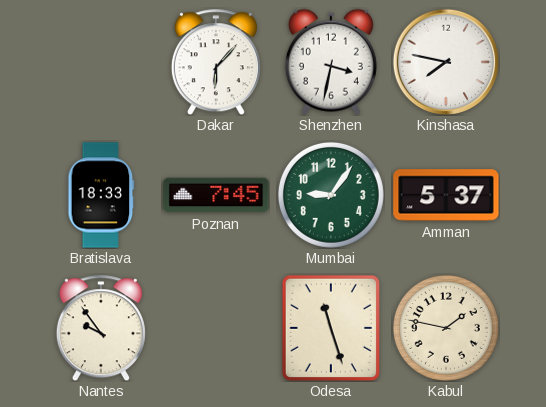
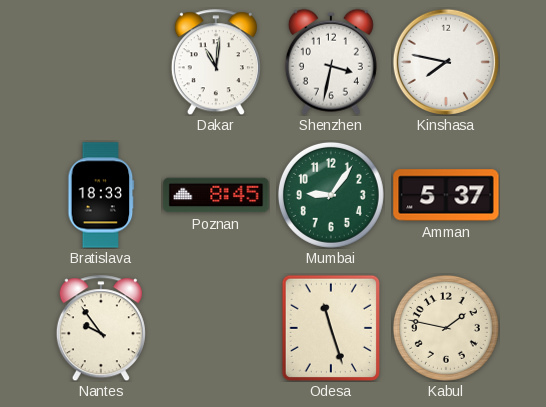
Dakar: 6:07 -> 11:01 (216, 62)
Poznan: 7:45 -> 8:45 (216, 195)
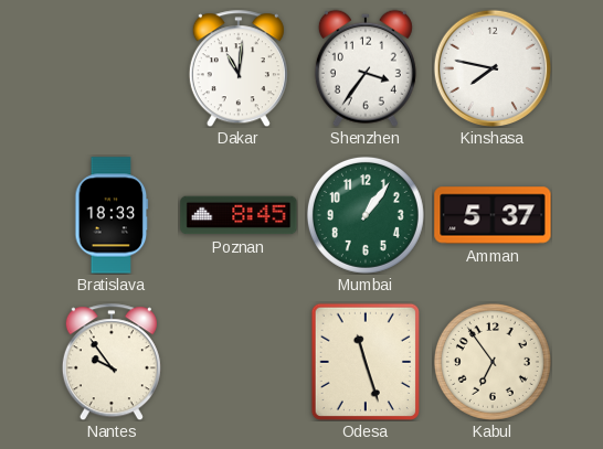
Shenzhen: 3:32 -> 3:36 (366, 68)
Mumbai: 9:06 -> 1:06 (366, 215)
Kabul: 1:47 -> 6:54 (493, 362)
